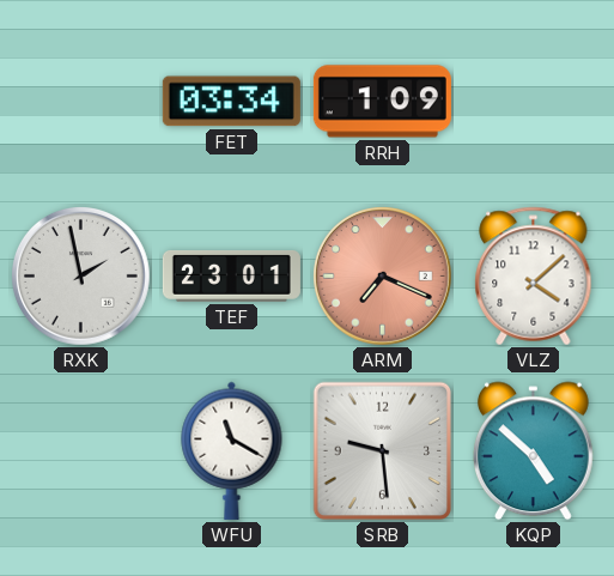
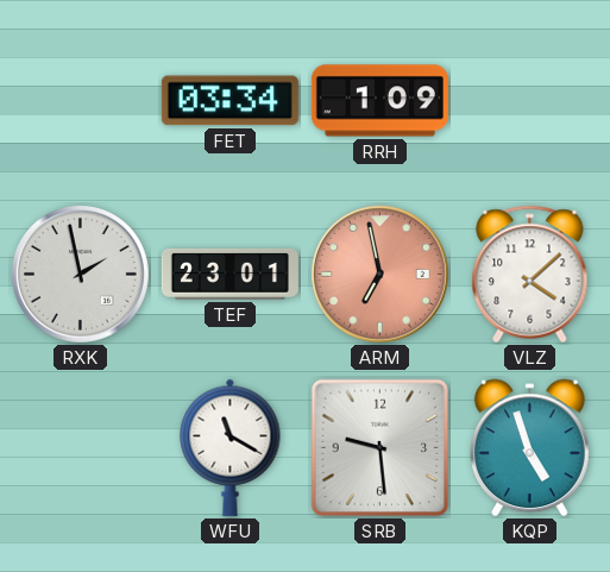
ARM: 7:19 -> 6:58 (381, 275)
KQP: 4:52 -> 4:57 (529, 448)
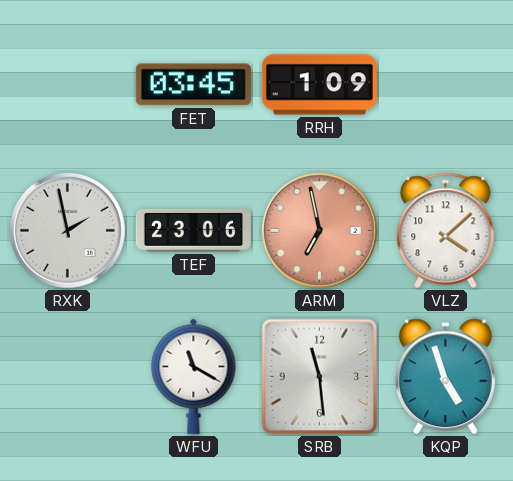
FET: 03:34 -> 03:45 (193, 85)
TEF: 23:01 -> 23:06 (193, 230)
SRB: 9:29 -> 11:29 (320, 377)
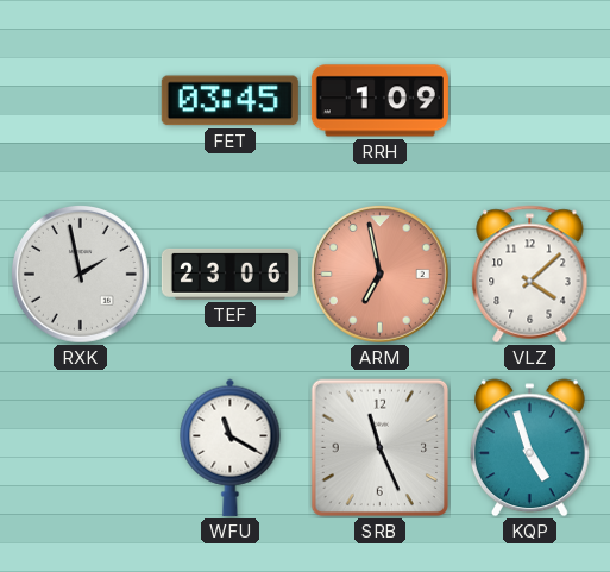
SRB: 11:29 -> 11:26 (381, 448)
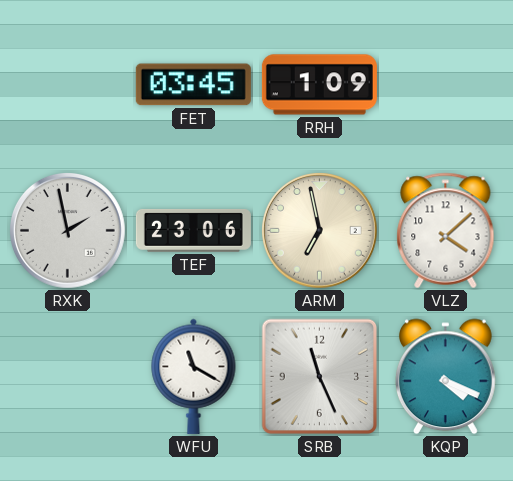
ARM dial: salmon -> cream (320, 231)
KQP: 4:57 -> 4:19 (445, 377)
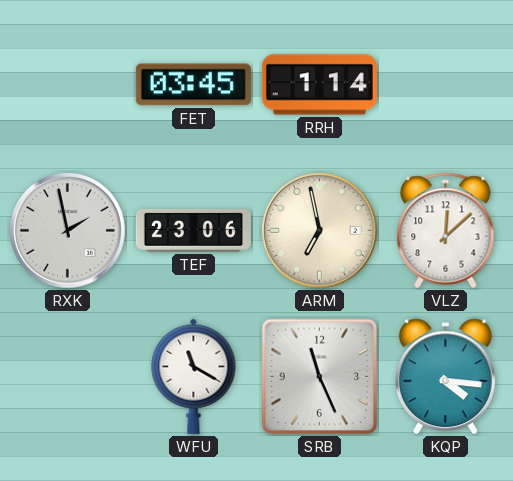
RRH: 1:09 -> 1:14 (319, 85)
VLZ: 4:08 -> 12:08 (446, 231)
KQP: 4:19 -> 4:16 (445, 377)
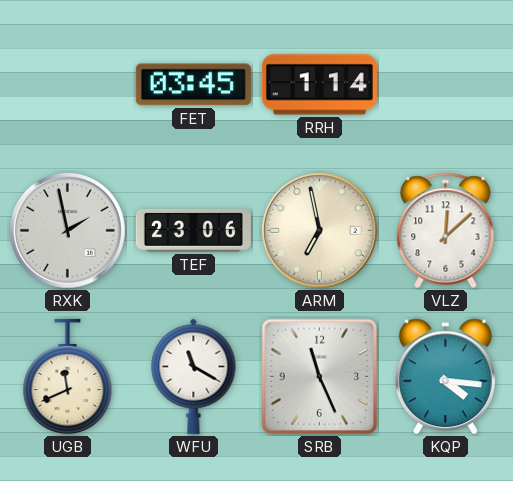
UGB: none -> 11:41 (68, 377)
